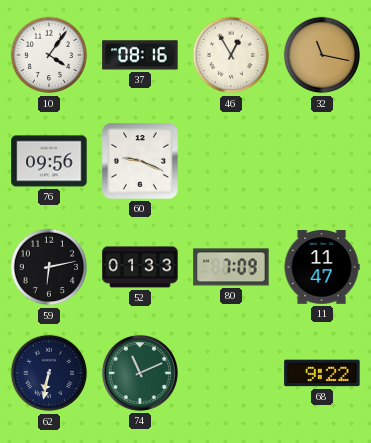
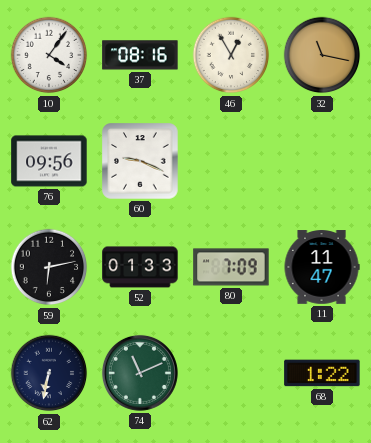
68: 9:22 -> 1:22 (322, 373)
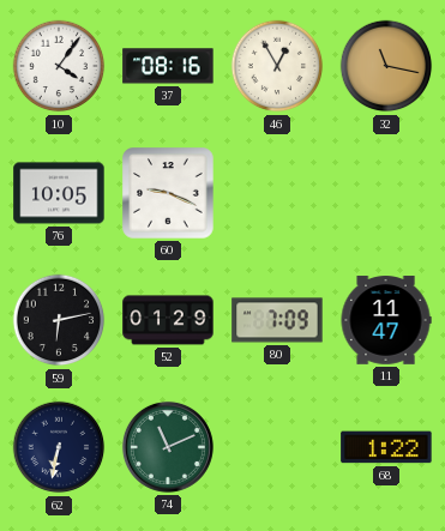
76: 09:56 -> 10:05 (59, 193)
52: 01:33 -> 01:29 (168, 320)
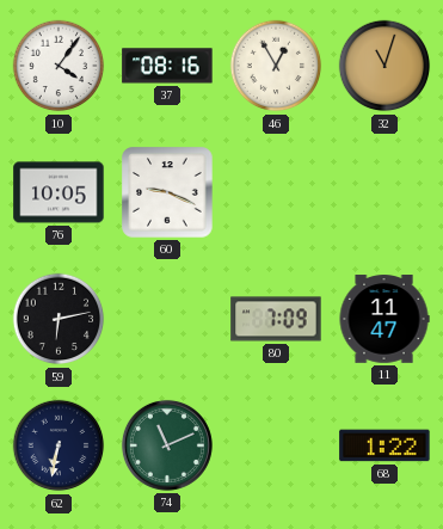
32: 11:17 -> 11:03 (384, 66)
52: 01:29 -> none (168, 320)
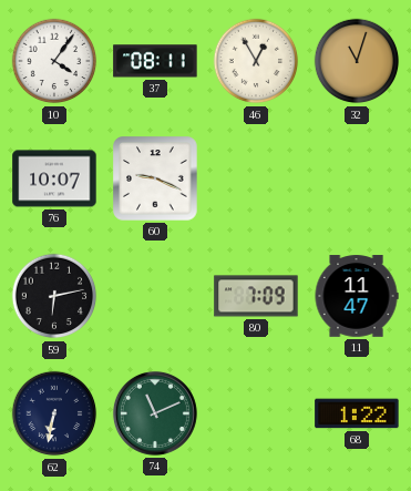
37: 08:16 -> 08:11 (155, 61)
76: 10:05 -> 10:07 (54, 178)
